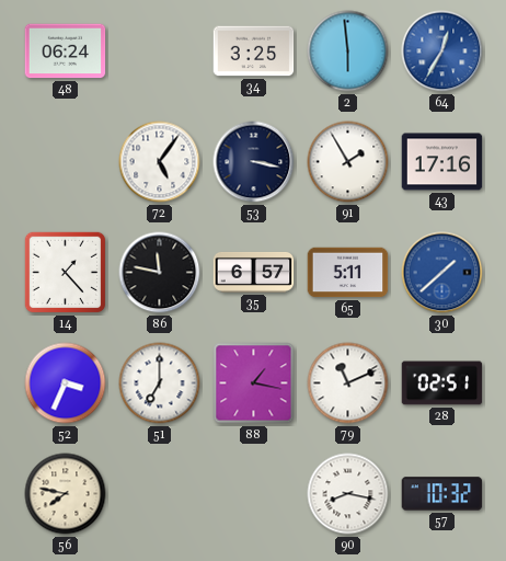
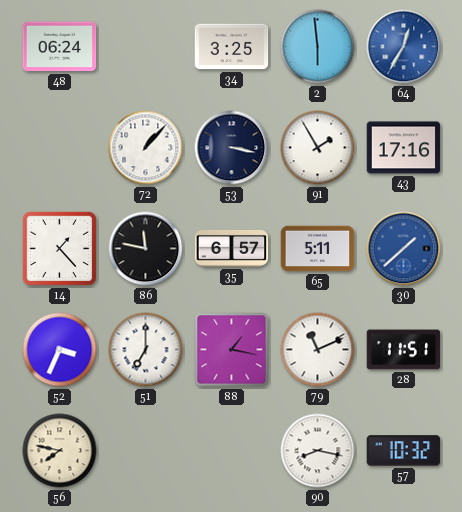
72: 5:06 -> 1:07 (146, 148)
28: 02:51 -> 11:51 (404, 350)
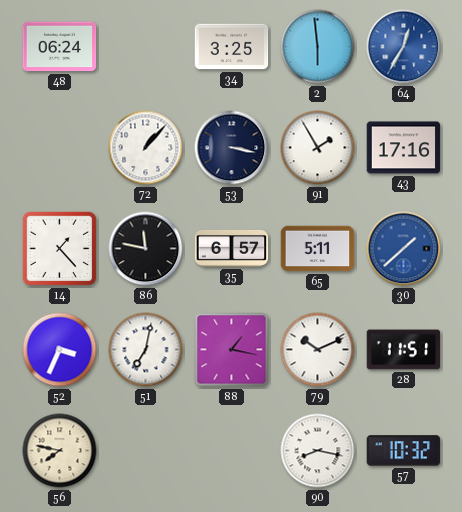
51: 7:00 -> 7:02 (146, 350)
79: 11:11 -> 10:11 (318, 350)
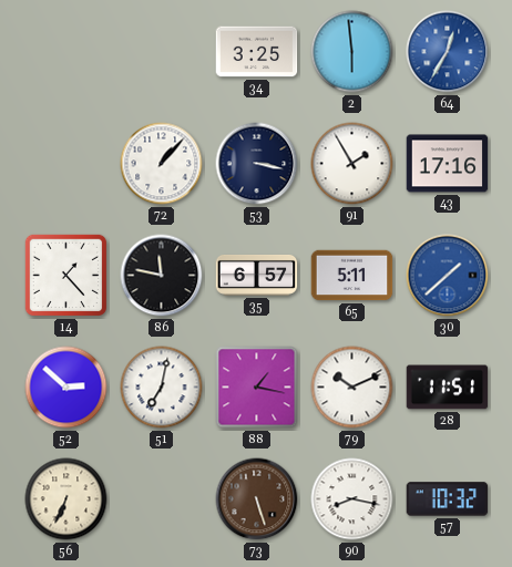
48: 06:24 -> none (60, 47)
52: 3:34 -> 2:52 (66, 388)
56: 7:47 -> 6:34 (66, 499)
73: none -> 5:27 (257, 499)
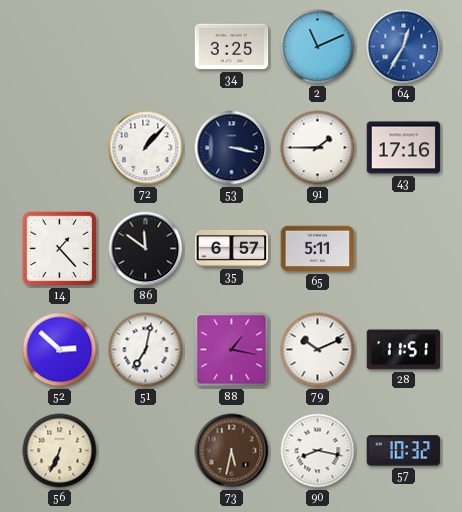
2: 5:59 -> 11:11 (318, 47)
91: 1:55 -> 1:45 (318, 148)
86: 11:47 -> 11:51 (146, 249)
30: 1:38 -> none (448, 276)
73: 5:27 -> 5:32 (232, 451)
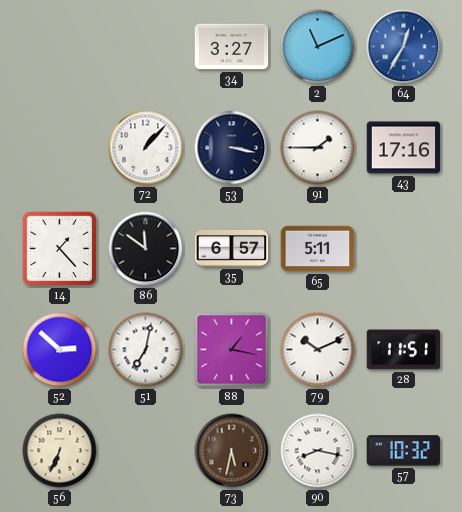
34: 3:25 -> 3:27 (232, 47)
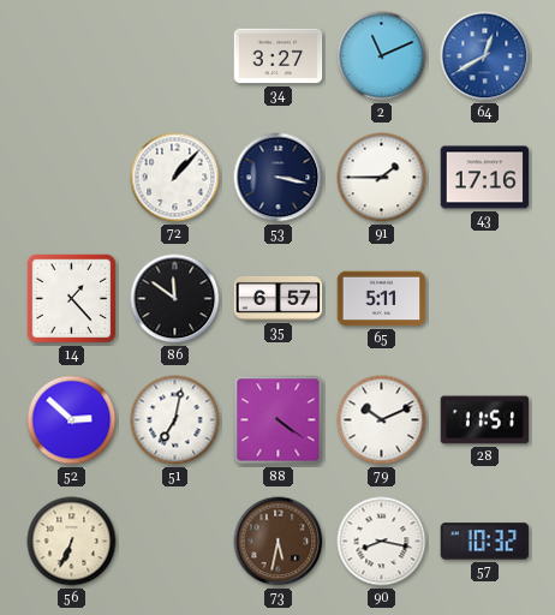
64: 12:35 -> 12:40 (485, 56)
88: 1:17 -> 4:21 (279, 420)
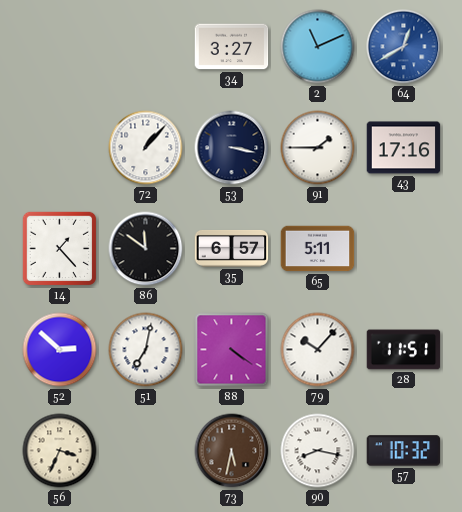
79: 10:11 -> 10:07 (318, 350)
56: 6:34 -> 3:34 (60, 451)
